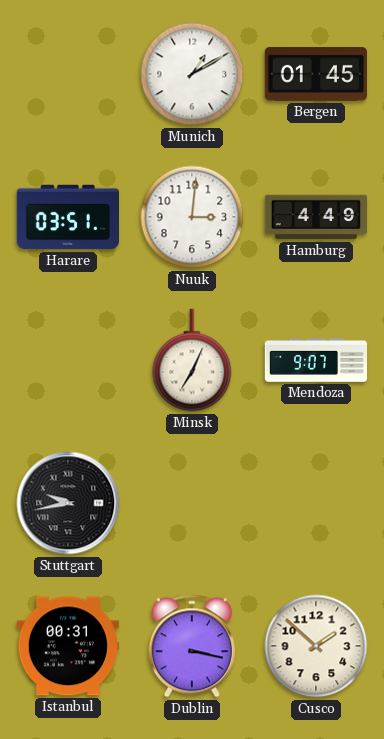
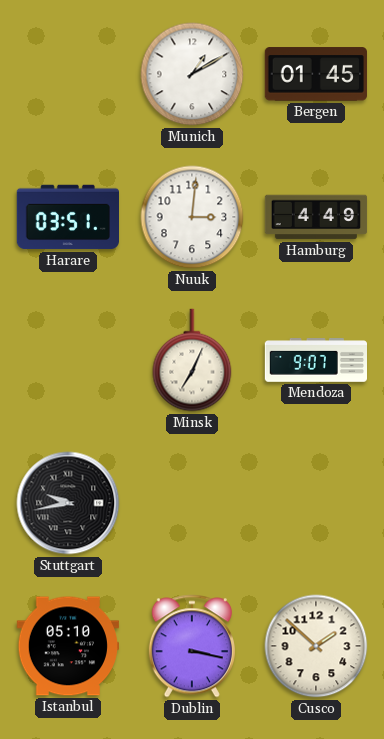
Istanbul: 00:31 -> 05:10 (67, 646)
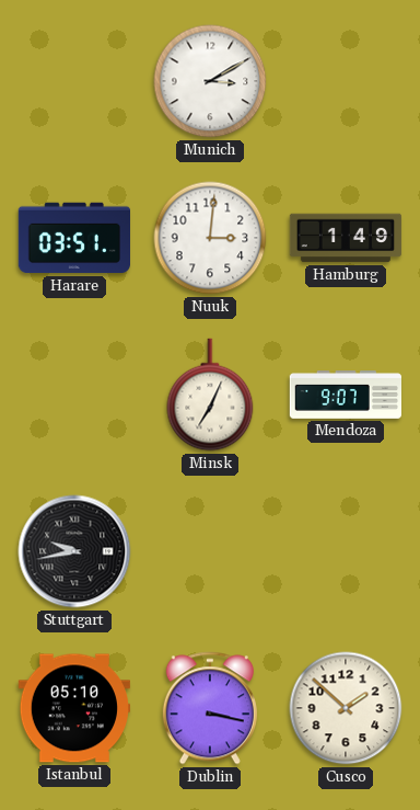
Munich: 1:10 -> 3:10 (210, 81)
Bergen: 01:45 -> none (315, 74)
Hamburg: 4:49 -> 1:49 (346, 238)
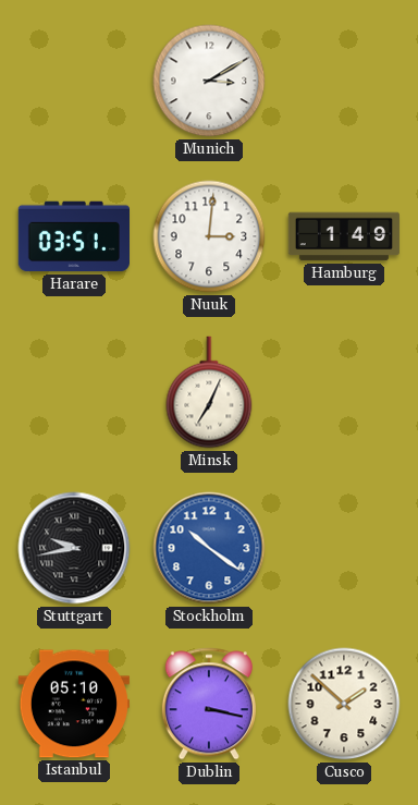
Mendoza: 9:07 -> none (345, 396)
Stockholm: none -> 10:21 (209, 548)
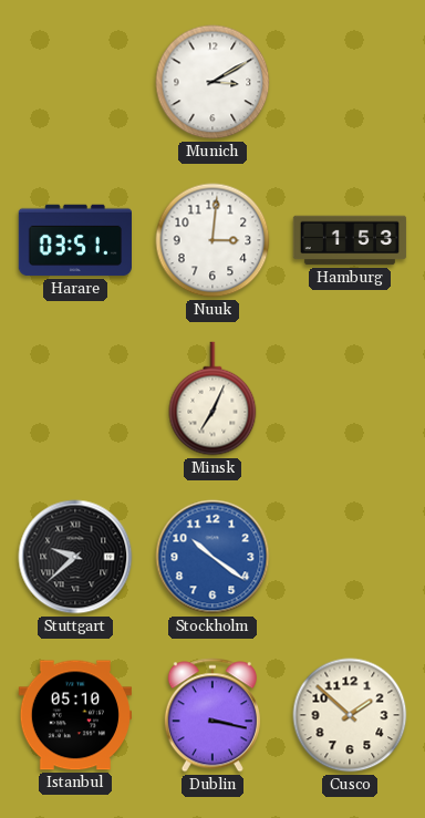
Hamburg: 1:49 -> 1:53 (350, 240)
Stuttgart: 9:43 -> 9:38 (75, 557)
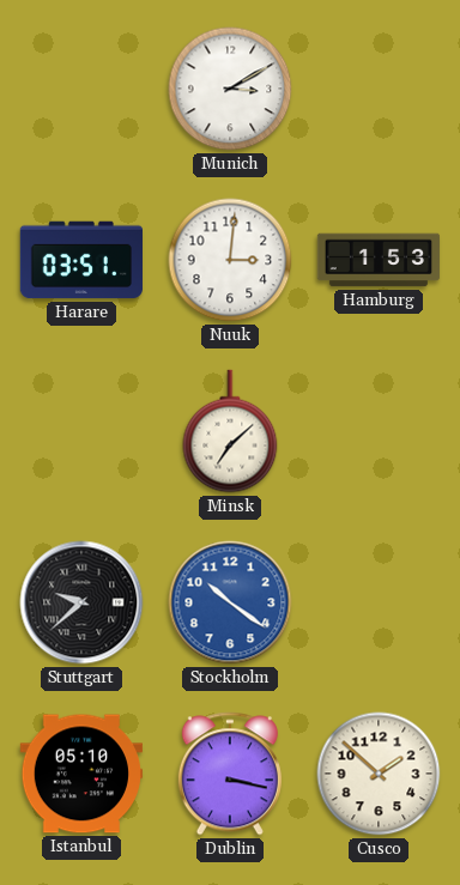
Minsk: 7:04 -> 7:08 (230, 431)
